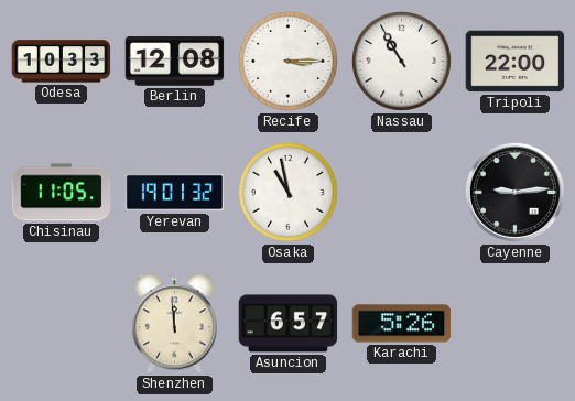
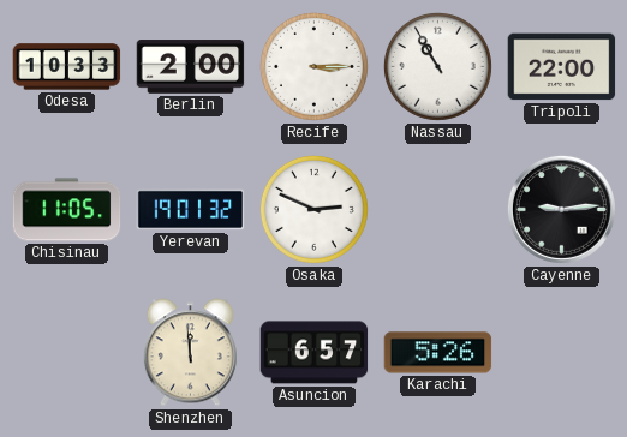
Berlin: 12:08 -> 2:00 (191, 67)
Osaka: 10:58 -> 2:49 (313, 209)
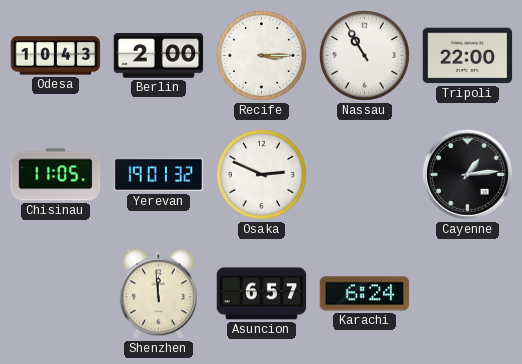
Odesa: 10:33 -> 10:43 (56, 56)
Cayenne: 9:14 -> 1:14 (467, 174)
Karachi: 5:26 -> 6:24 (365, 294)
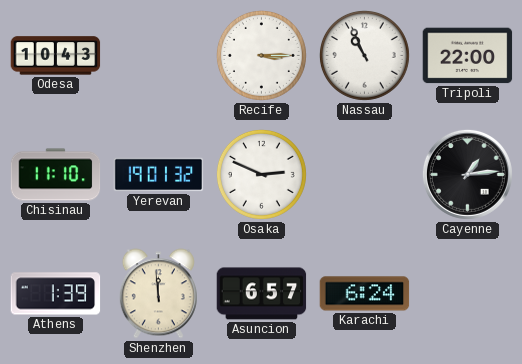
Berlin: 2:00 -> none (159, 56)
Nassau: 10:55 -> 10:56 (364, 55)
Chisinau: 11:05 -> 11:10 (56, 175)
Athens: none -> 1:39 (56, 294)
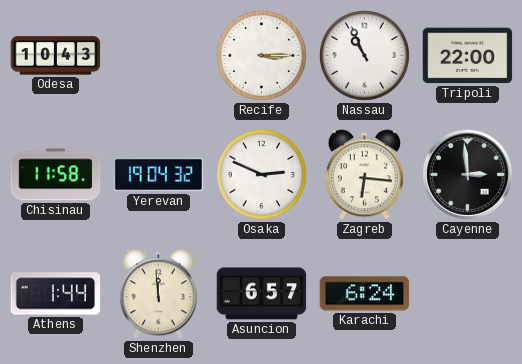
Chisinau: 11:10 -> 11:58 (56, 175)
Yerevan: 19:01 -> 19:04 (159, 175)
Zagreb: none -> 6:16 (364, 175)
Cayenne: 1:14 -> 2:59 (467, 174)
Athens: 1:39 -> 1:44 (56, 294)
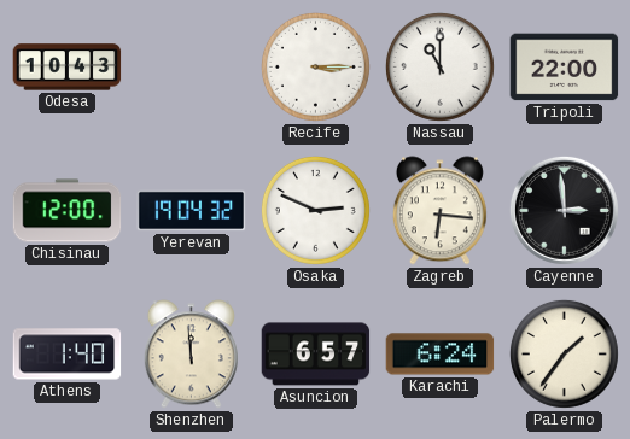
Nassau: 10:56 -> 11:00 (439, 66)
Chisinau: 11:58 -> 12:00 (68, 211)
Athens: 1:44 -> 1:40 (68, 355)
Palermo: none -> 1:36 (564, 353)
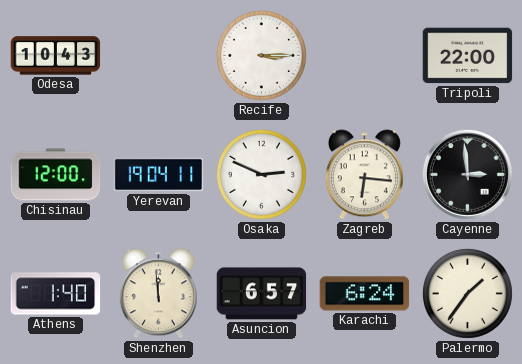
Nassau: 11:00 -> none (439, 66)
Yerevan: 19:04:32 -> 19:04:11 (159, 175)
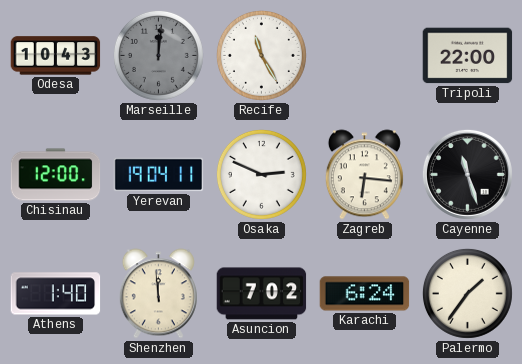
Marseille: none -> 12:01 (158, 55)
Recife: 3:15 -> 11:25 (261, 55)
Cayenne: 2:59 -> 11:27 (467, 174)
Asuncion: 6:57 -> 7:02 (262, 294)
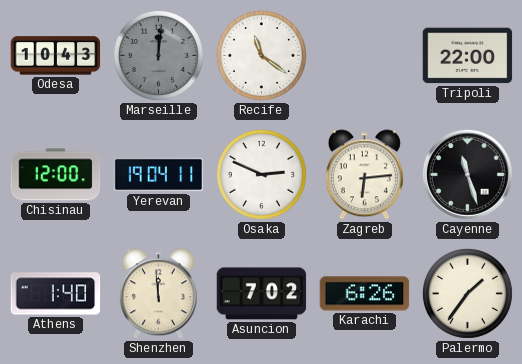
Recife: 11:25 -> 11:21 (261, 55)
Zagreb: 6:16 -> 6:14 (364, 175)
Karachi: 6:24 -> 6:26 (365, 294)
